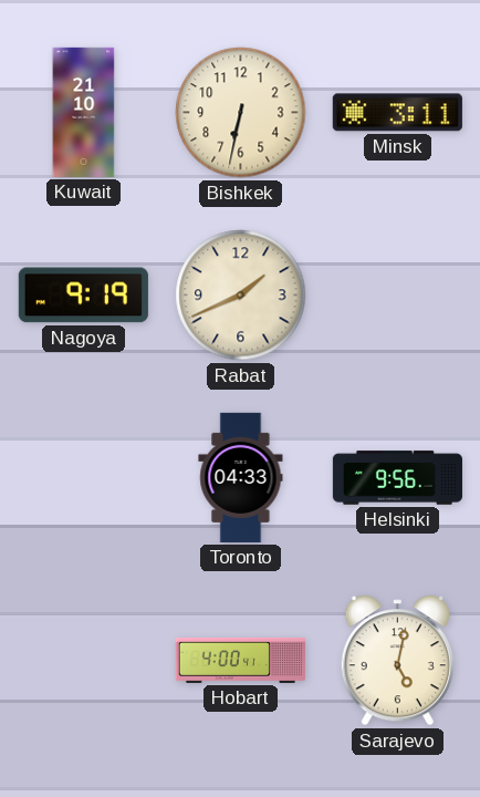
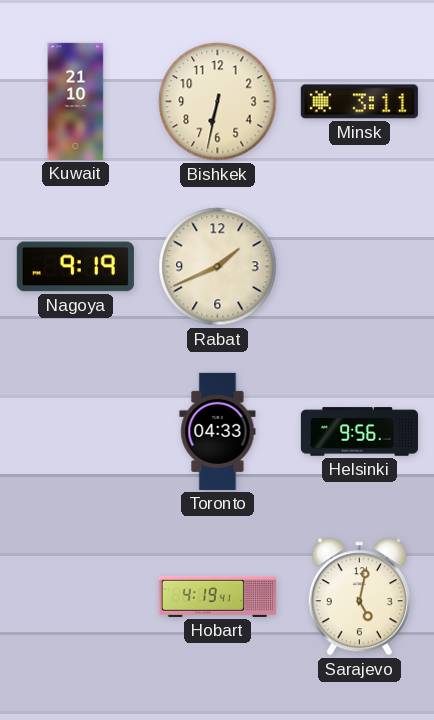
Hobart: 4:00 -> 4:19 (217, 596)
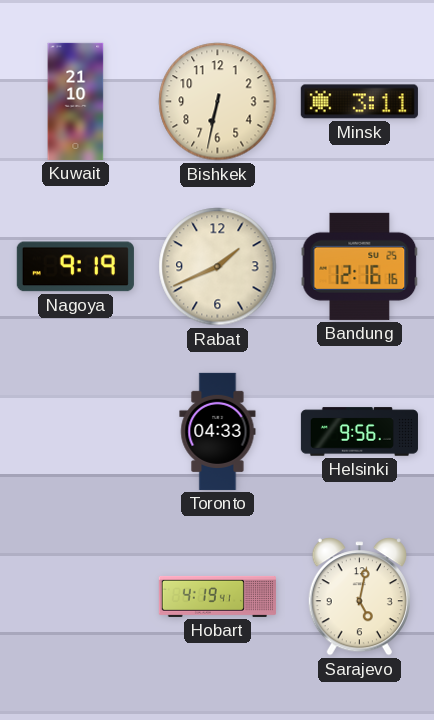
Bandung: none -> 12:16 (360, 266)
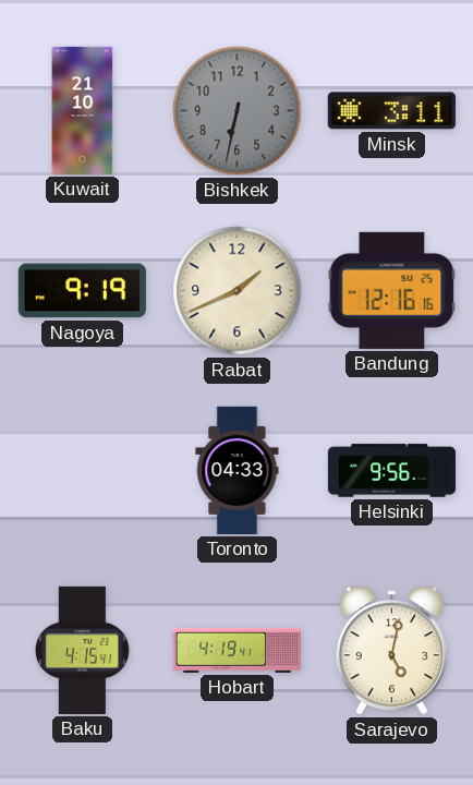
Bishkek dial: cream -> grey (238, 111)
Baku: none -> 4:15 (82, 650)
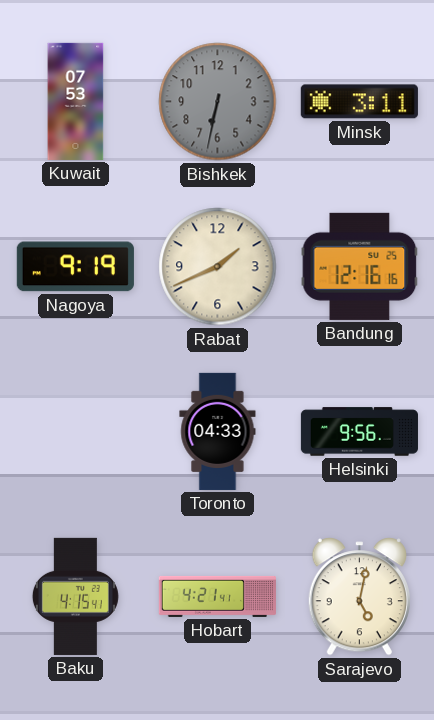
Kuwait: 21:10 -> 07:53 (76, 101)
Hobart: 4:19 -> 4:21 (217, 596)
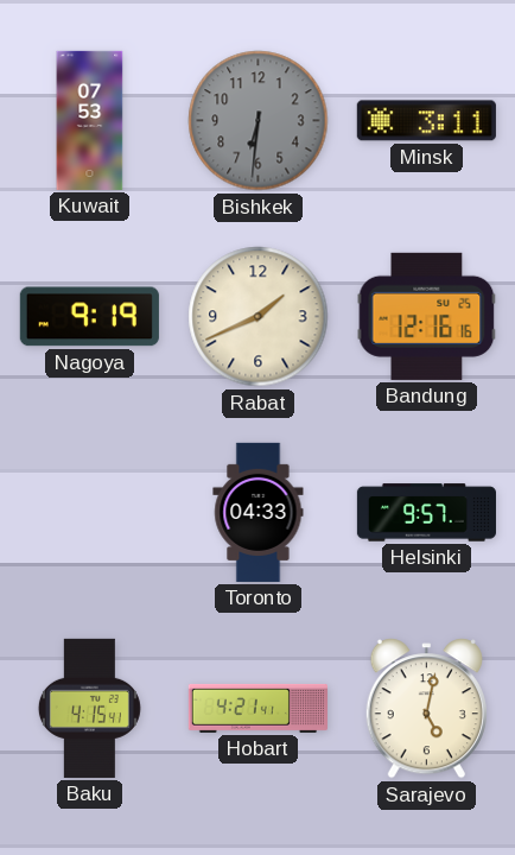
Bishkek: 6:32 -> 6:31 (259, 121)
Helsinki: 9:56 -> 9:57 (426, 513)
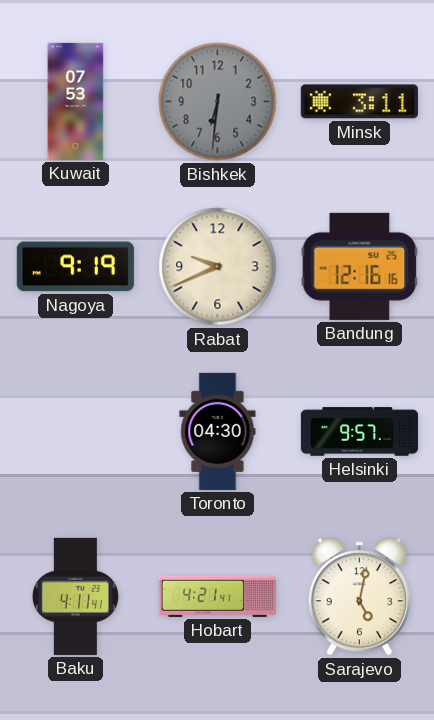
Rabat: 1:41 -> 9:41 (218, 267)
Toronto: 04:33 -> 04:30 (218, 431)
Baku: 4:15 -> 4:11 (75, 596)
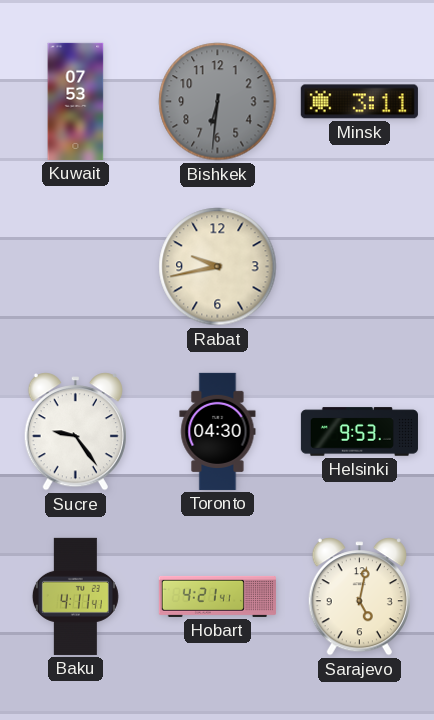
Nagoya: 9:19 -> none (75, 267)
Rabat: 9:41 -> 9:43 (218, 267)
Bandung: 12:16 -> none (360, 266)
Sucre: none -> 9:24 (75, 432)
Helsinki: 9:57 -> 9:53 (359, 432)
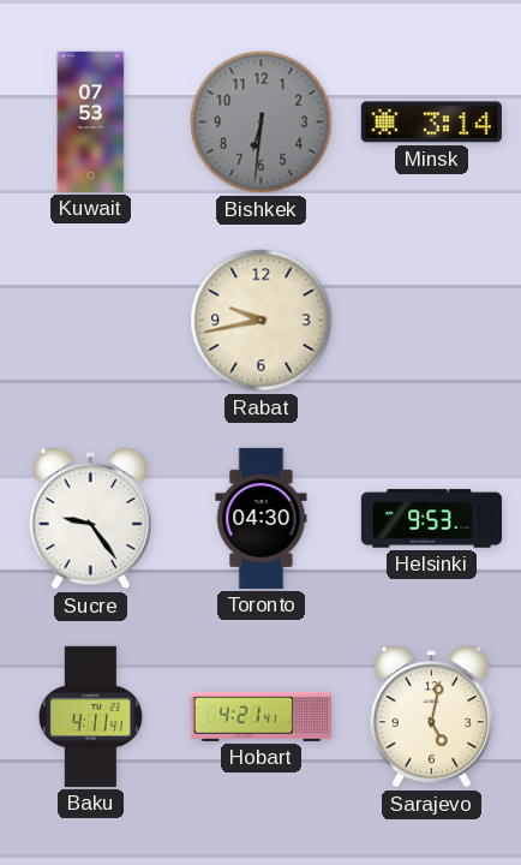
Minsk: 3:11 -> 3:14 (431, 123)
